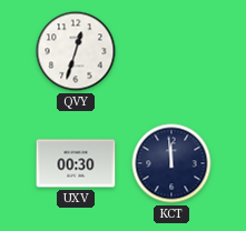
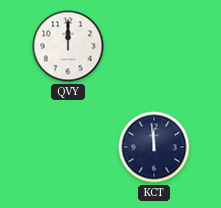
QVY: 12:33 -> 12:00 (68, 46)
UXV: 00:30 -> none (76, 163)
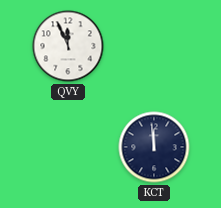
QVY: 12:00 -> 11:56 (68, 46)
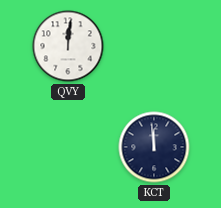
QVY: 11:56 -> 12:01 (68, 46)
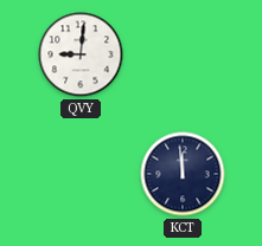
QVY: 12:01 -> 9:01 (81, 54)
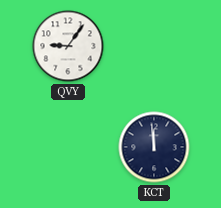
QVY: 9:01 -> 9:06 (68, 46)
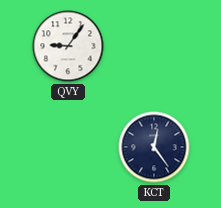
KCT: 11:59 -> 12:24 (154, 147)
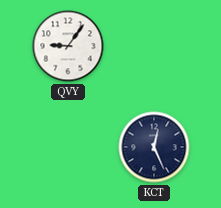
KCT: 12:24 -> 12:26 (154, 147)
